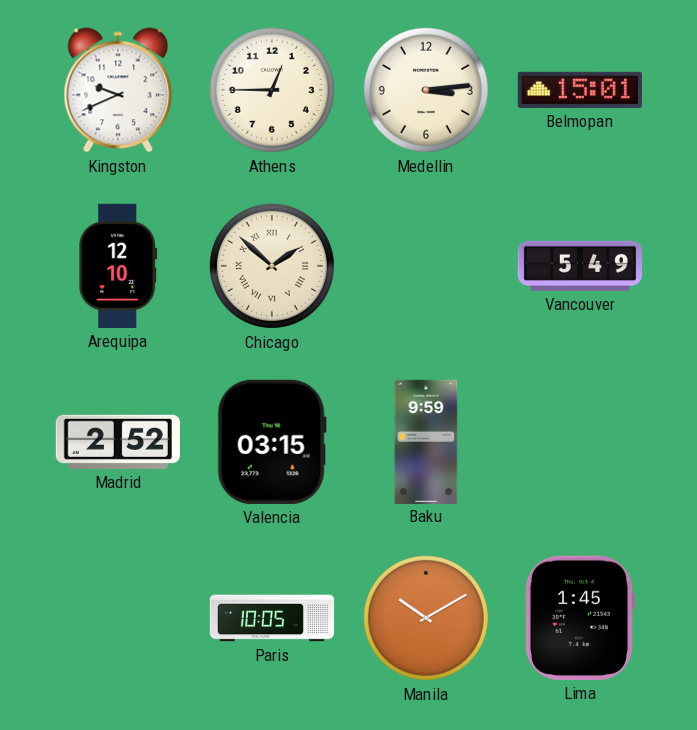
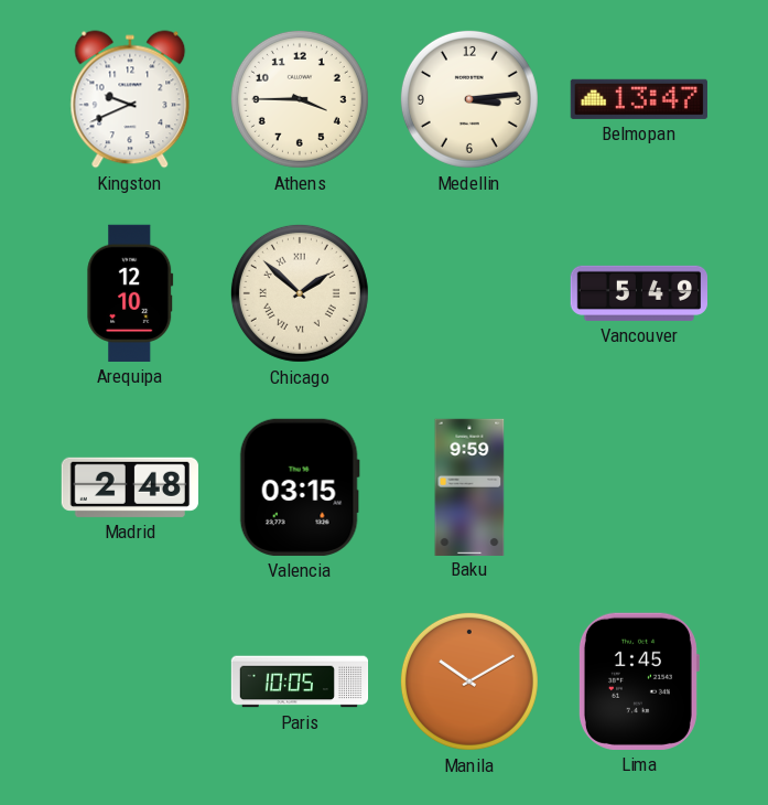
Athens: 12:45 -> 3:45 (300, 99)
Belmopan: 15:01 -> 13:47 (639, 99)
Madrid: 2:52 -> 2:48 (130, 487)
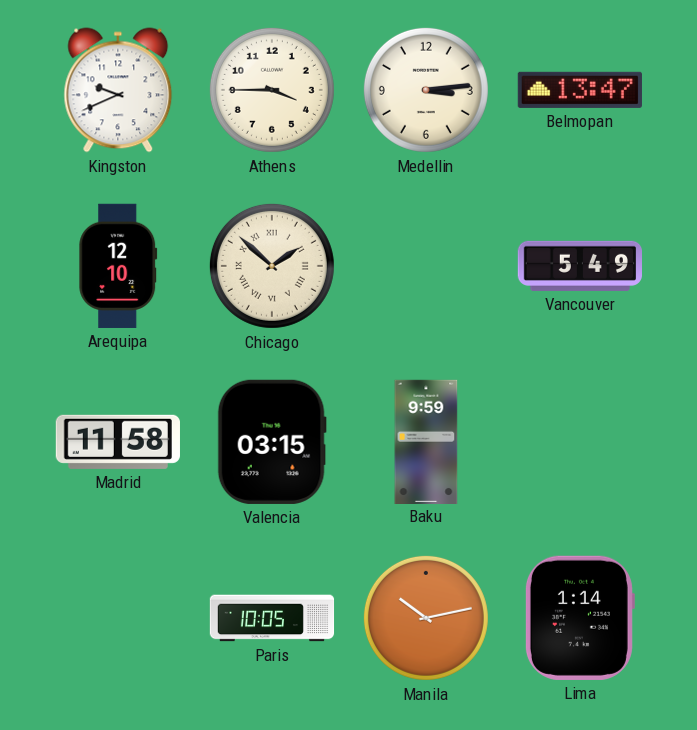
Madrid: 2:48 -> 11:58 (118, 442)
Manila: 10:10 -> 10:13 (426, 618)
Lima: 1:45 -> 1:14 (579, 618)
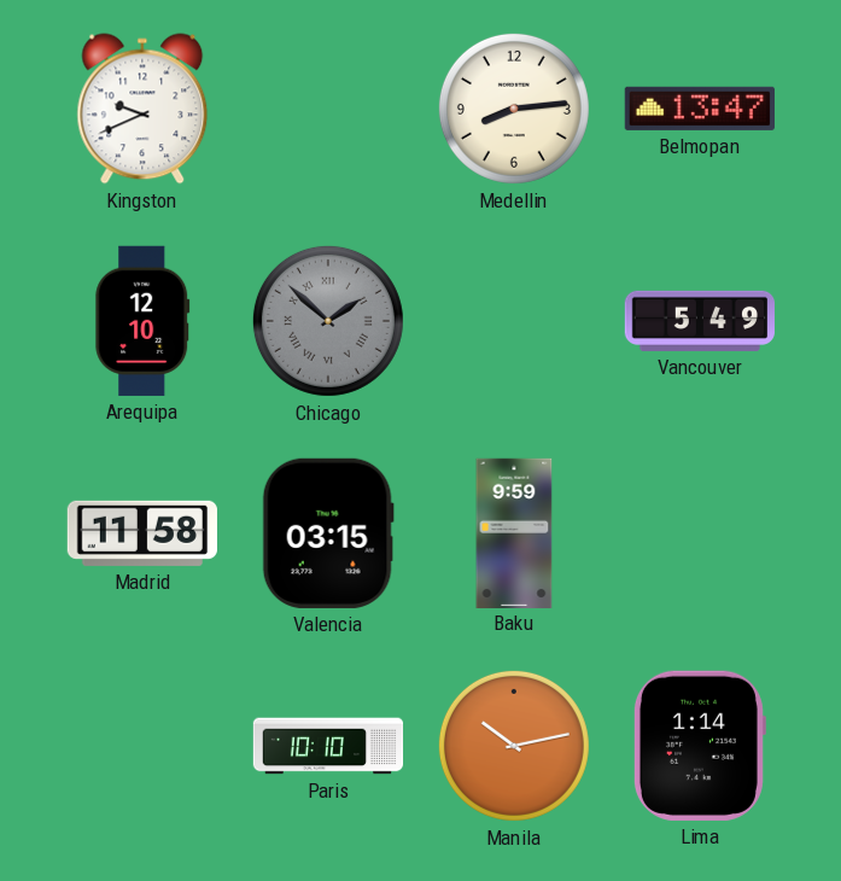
Athens: 3:45 -> none (272, 90)
Medellin: 3:14 -> 8:14 (514, 109)
Chicago dial: cream -> grey (328, 321)
Paris: 10:05 -> 10:10 (328, 746)
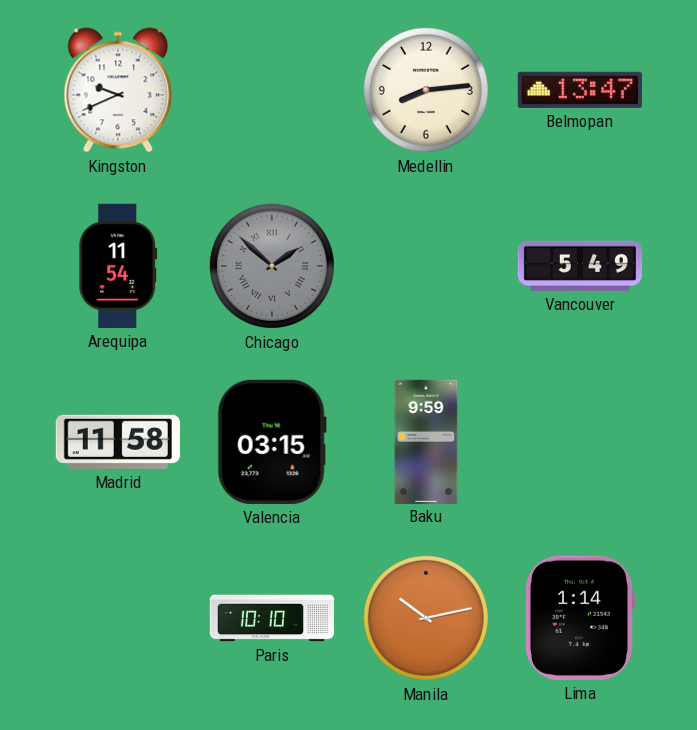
Arequipa: 12:10 -> 11:54 (118, 266)
